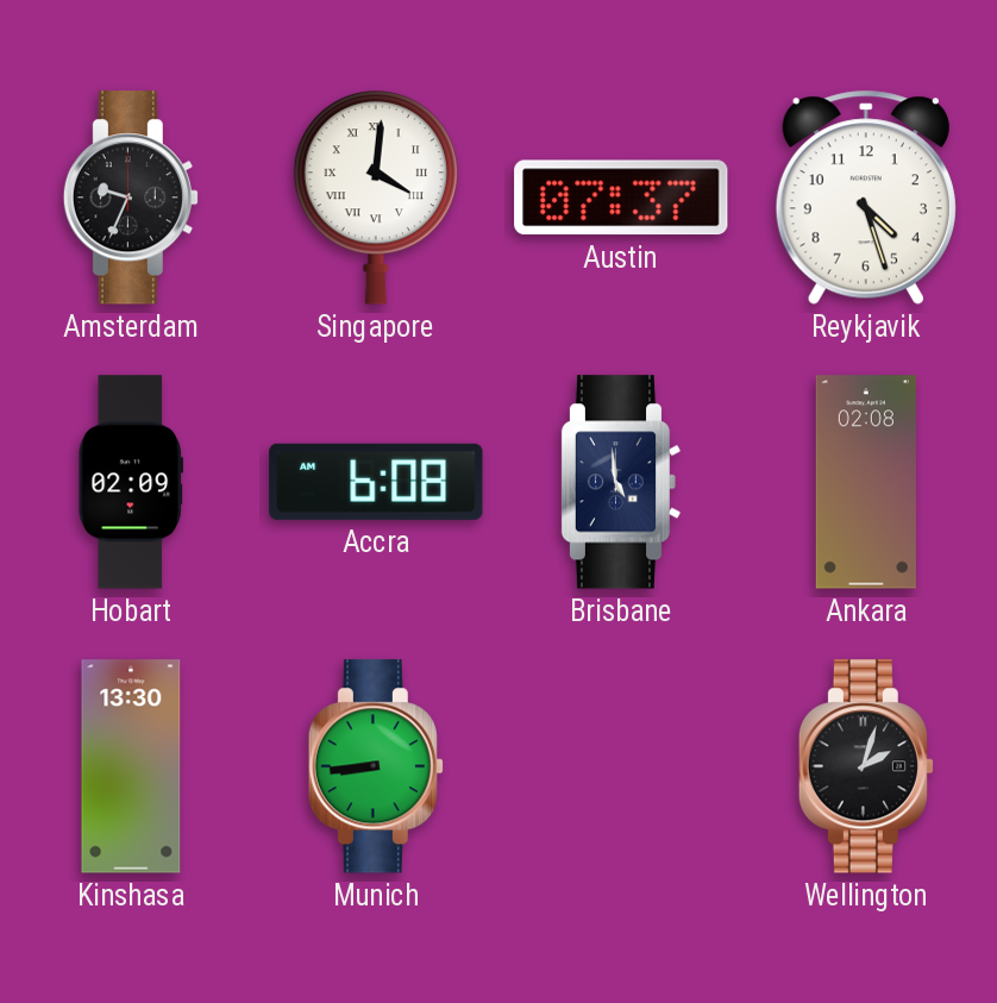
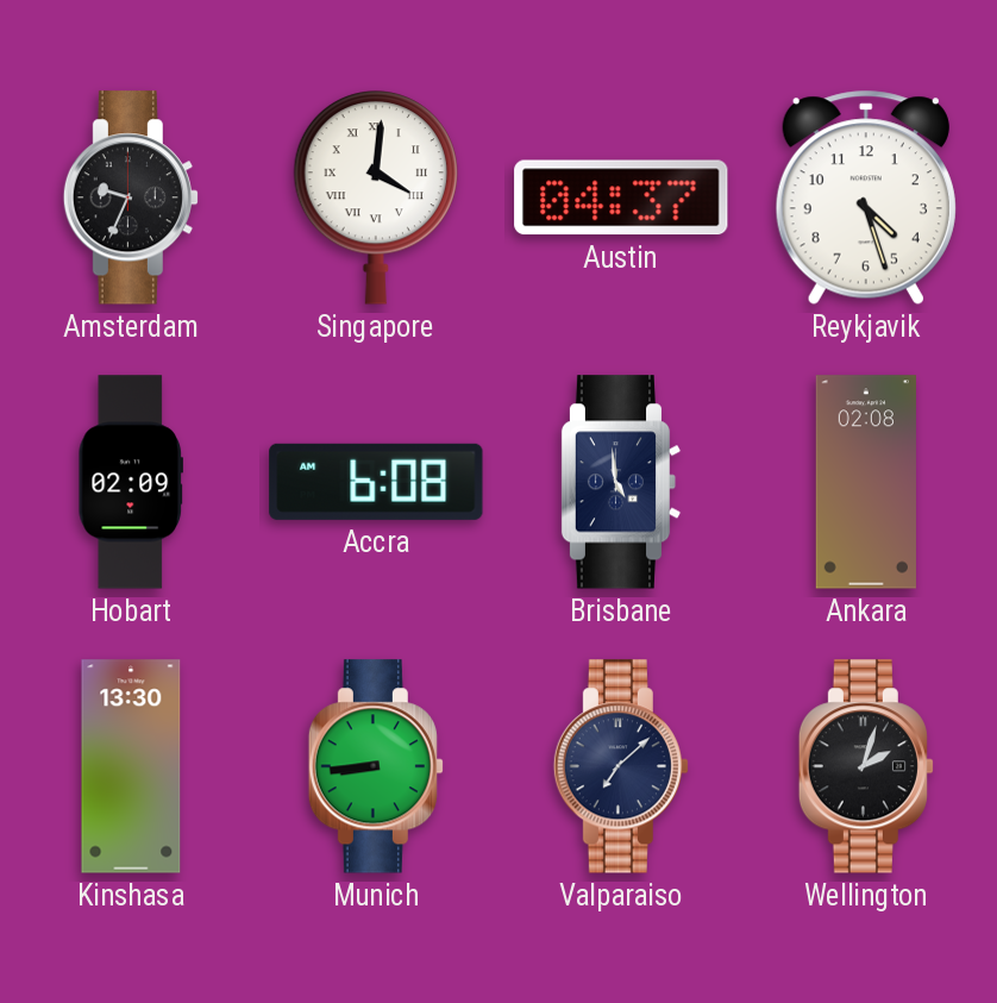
Austin: 07:37 -> 04:37 (621, 198)
Valparaiso: none -> 7:08 (620, 766)
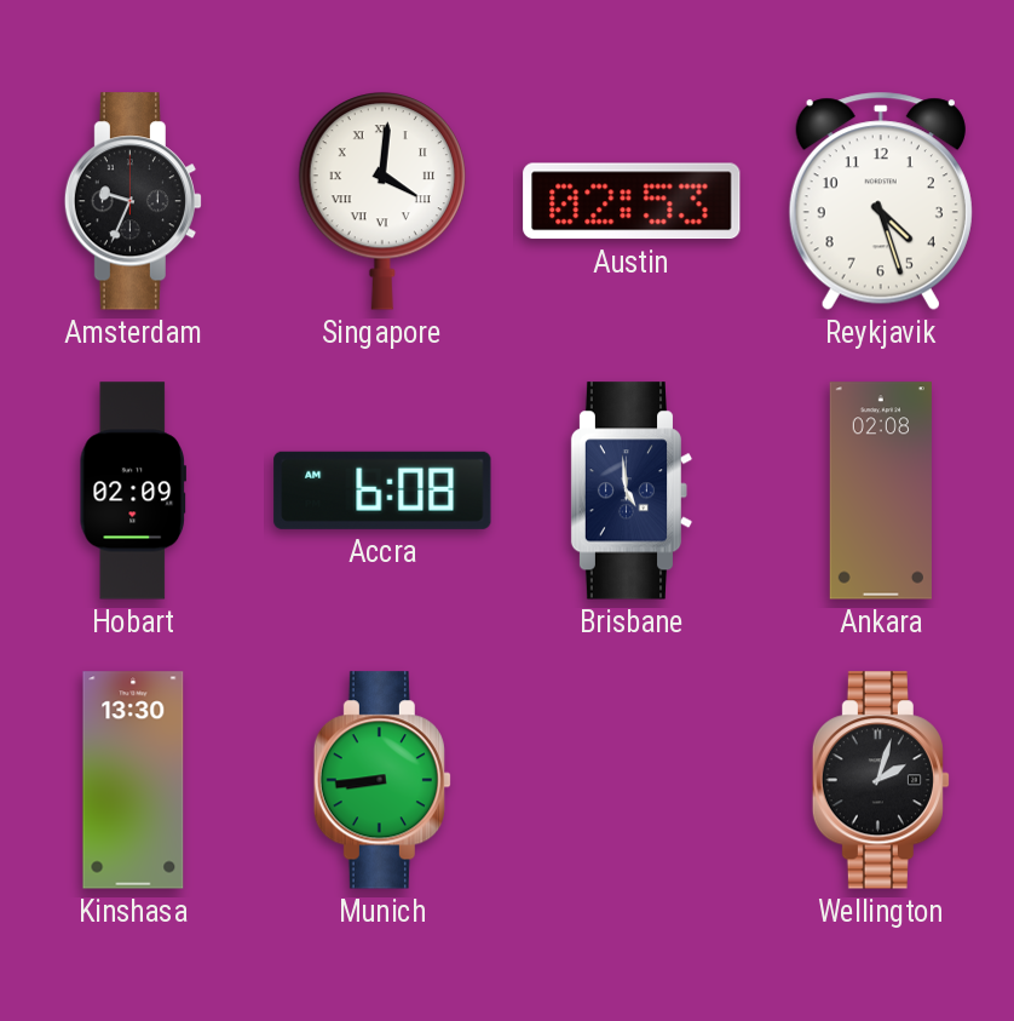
Austin: 04:37 -> 02:53 (632, 201)
Valparaiso: 7:08 -> none (620, 766)
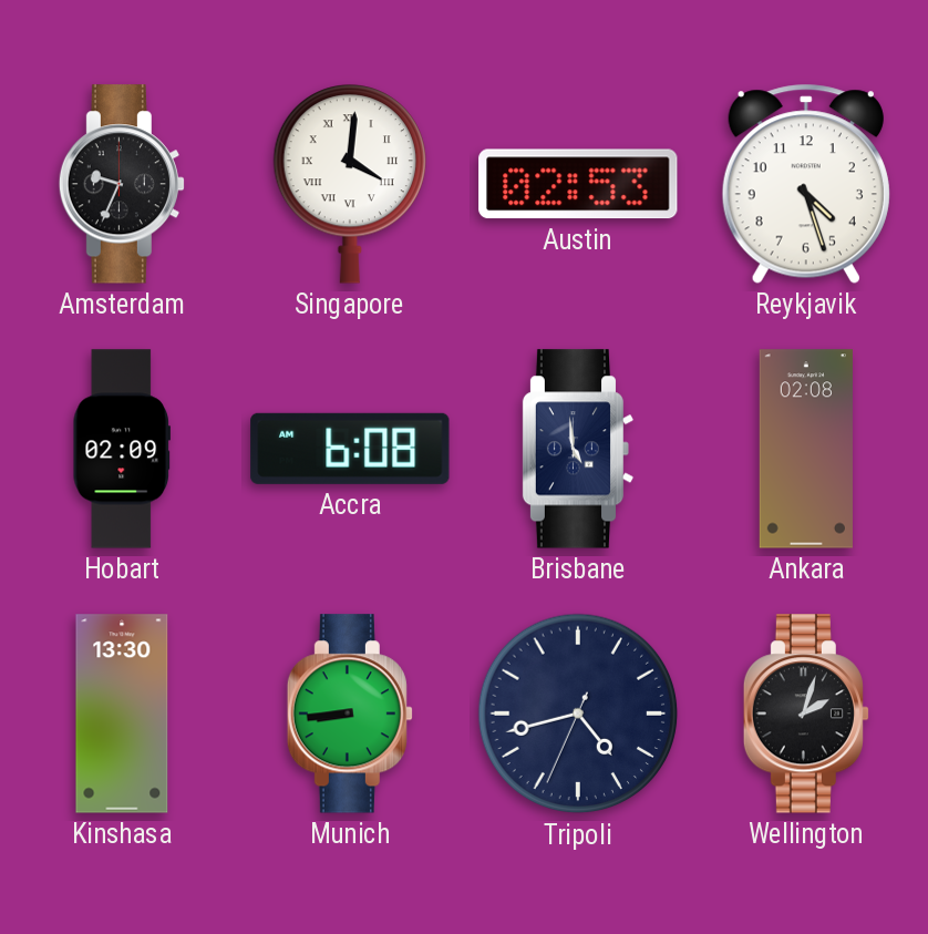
Tripoli: none -> 4:42 (578, 714)
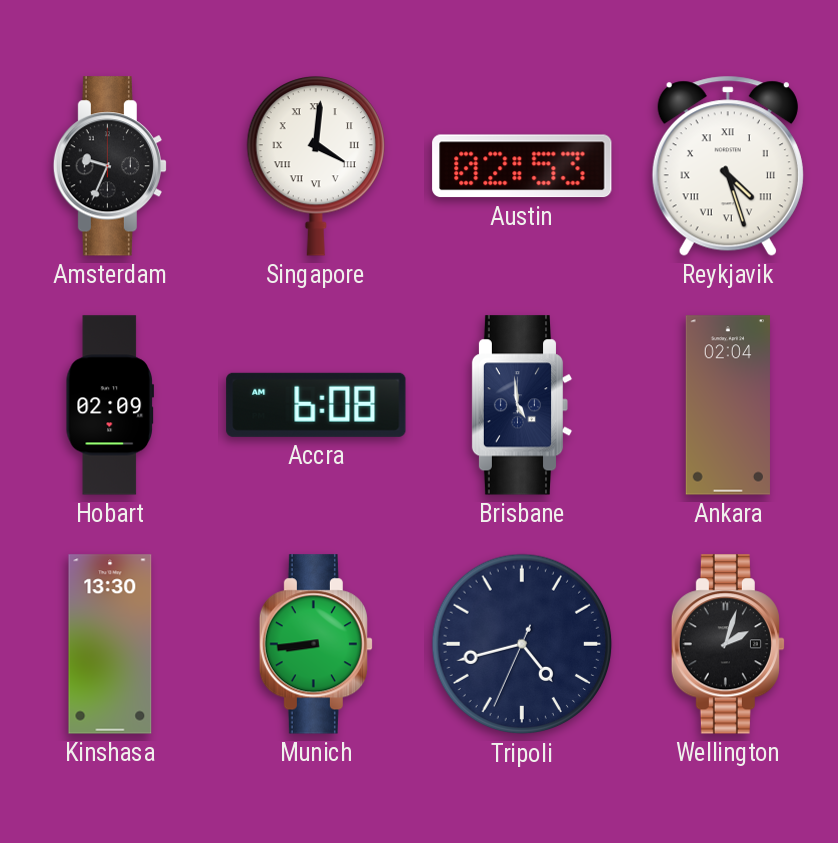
Reykjavik numerals: Arabic -> Roman (728, 166)
Ankara: 02:08 -> 02:04 (728, 405)
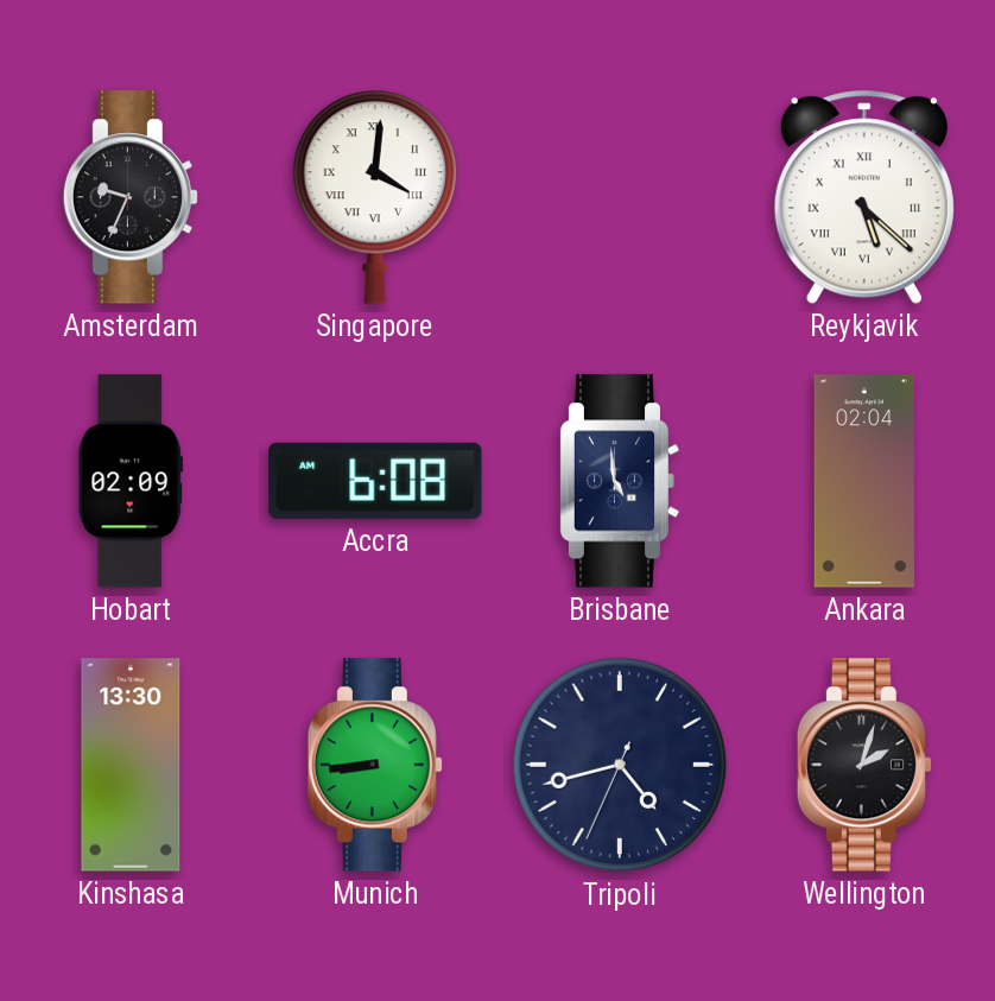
Austin: 02:53 -> none (522, 166)
Reykjavik: 4:27 -> 5:22 (864, 197)
